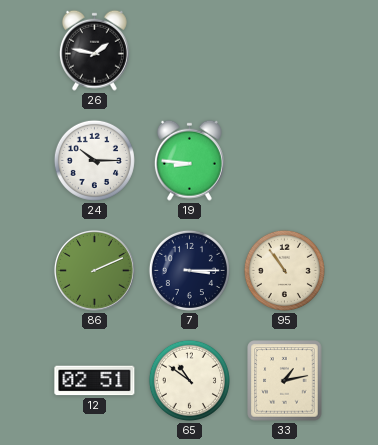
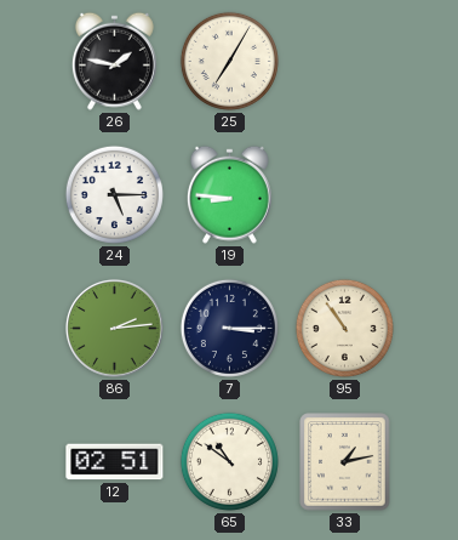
25: none -> 7:05 (229, 61)
24: 10:15 -> 5:15 (114, 194)
86: 2:11 -> 2:14 (114, 328)
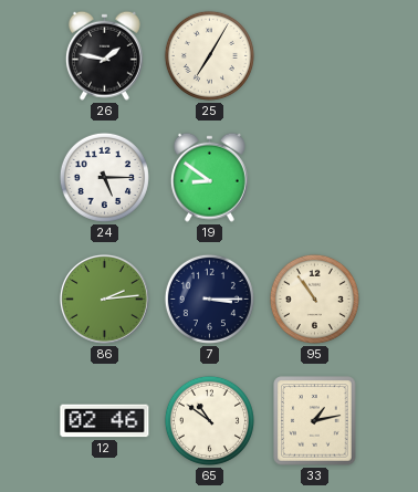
19: 8:46 -> 8:51 (209, 177)
12: 02:51 -> 02:46 (105, 421)
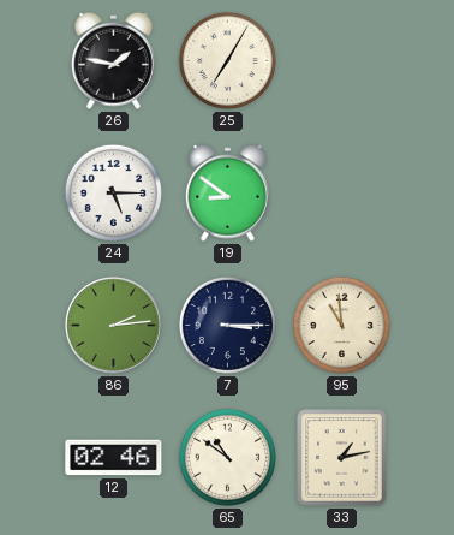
95: 10:54 -> 10:59 (341, 325)
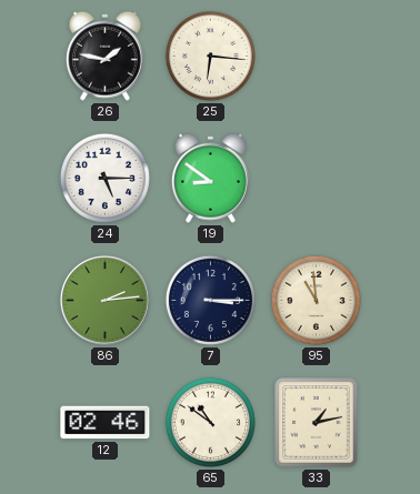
25: 7:05 -> 6:16 (210, 56)
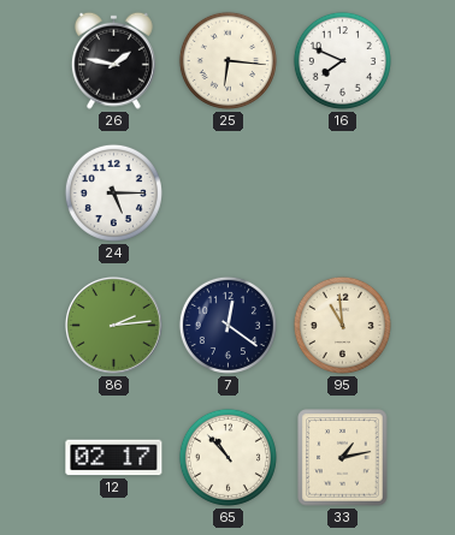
16: none -> 7:49 (342, 60)
19: 8:51 -> none (210, 178)
7: 3:15 -> 12:21 (227, 325)
12: 02:46 -> 02:17 (114, 458)
65: 10:51 -> 10:53 (227, 457)
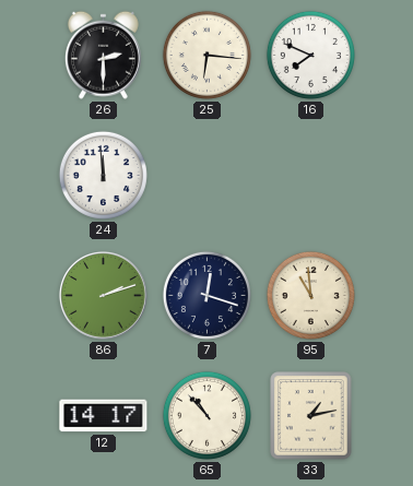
26: 1:47 -> 2:30 (103, 55)
24: 5:15 -> 11:59 (103, 175)
86: 2:14 -> 2:12 (103, 295)
7: 12:21 -> 12:18 (206, 295)
12: 02:17 -> 14:17 (104, 416)
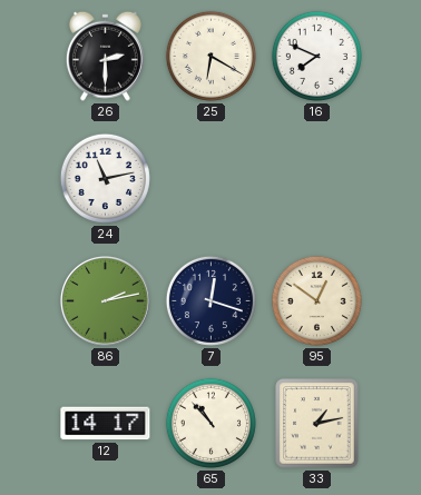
25: 6:16 -> 6:20 (210, 56)
24: 11:59 -> 11:13 (105, 178)
86: 2:12 -> 2:13 (105, 300)
95: 10:59 -> 12:51 (316, 300)
